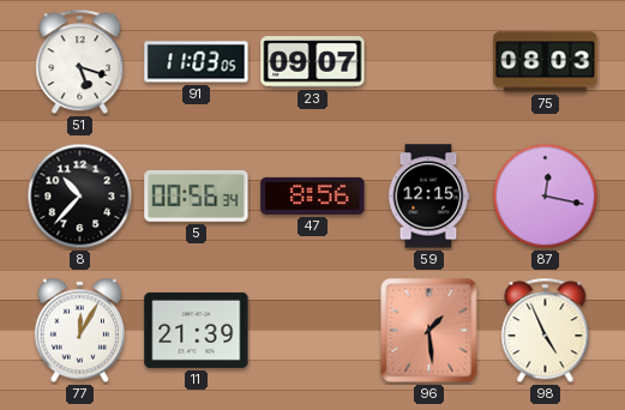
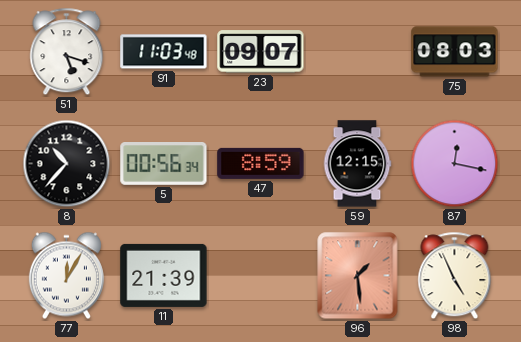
91: 11:03:05 -> 11:03:48 (164, 52)
47: 8:56 -> 8:59 (261, 163)
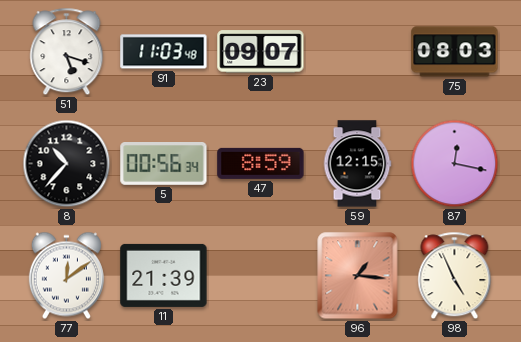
77: 12:05 -> 12:09 (66, 276)
96: 1:29 -> 1:16 (358, 276)
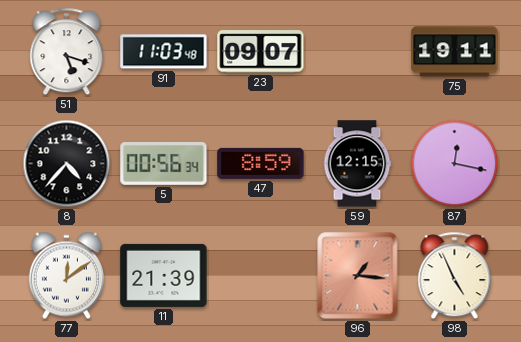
75: 08:03 -> 19:11 (455, 52)
8: 10:37 -> 4:37 (67, 164)
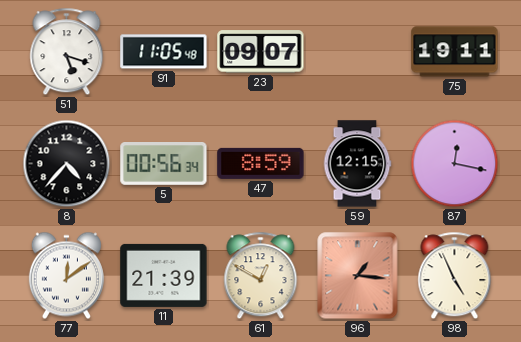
91: 11:03 -> 11:05 (164, 52)
61: none -> 12:50 (261, 276)
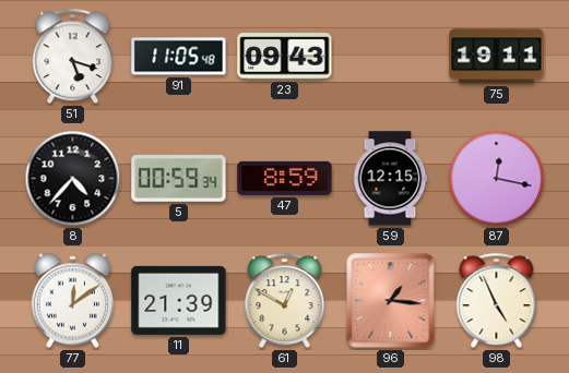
23: 09:07 -> 09:43 (285, 57)
5: 00:56 -> 00:59 (179, 179)
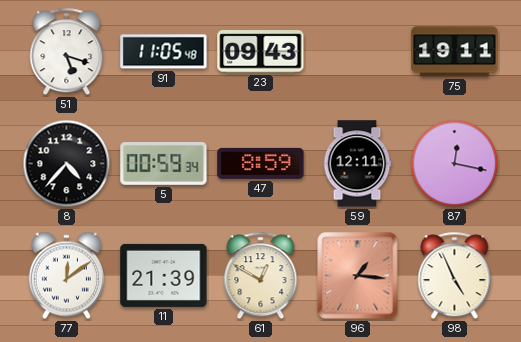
59: 12:15 -> 12:11 (357, 164)
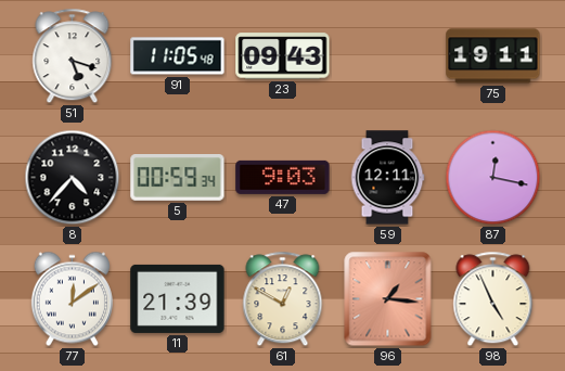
47: 8:59 -> 9:03 (283, 177)
